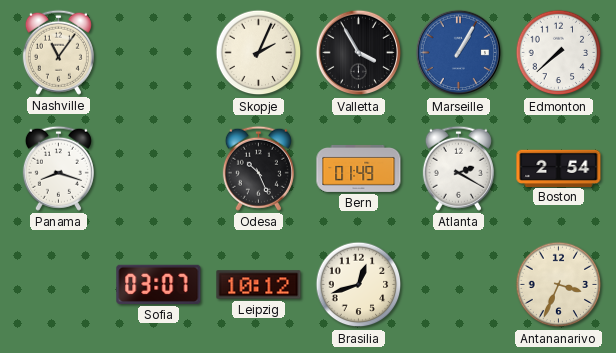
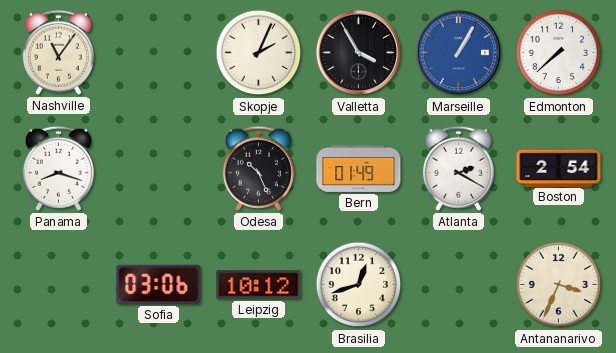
Sofia: 03:07 -> 03:06 (159, 284)
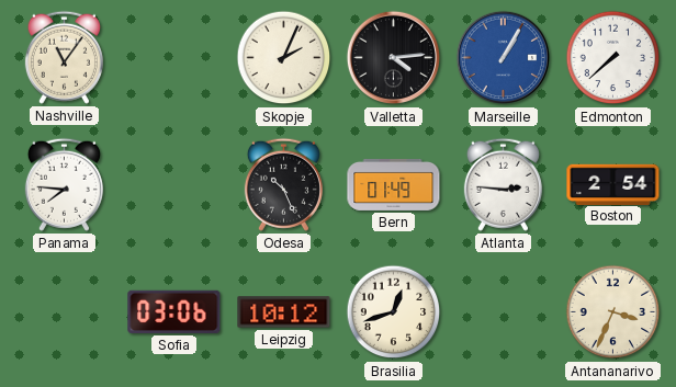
Valletta: 3:55 -> 4:14 (394, 58)
Panama: 8:18 -> 7:46 (64, 184)
Atlanta: 2:20 -> 2:46 (503, 184)
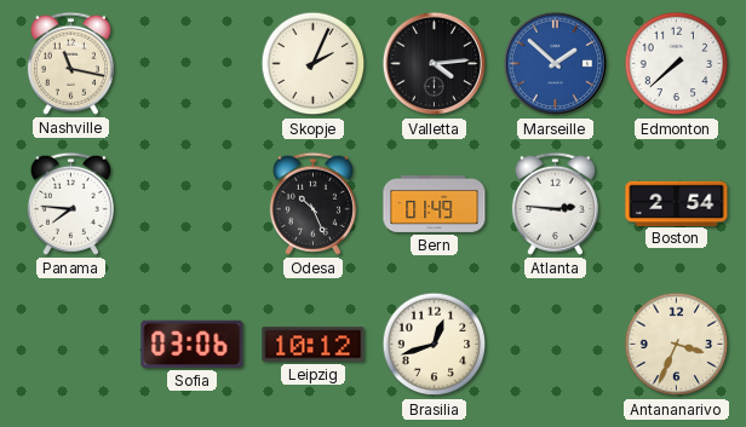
Nashville: 11:06 -> 11:17 (70, 63)
Marseille: 1:05 -> 1:52 (556, 64)
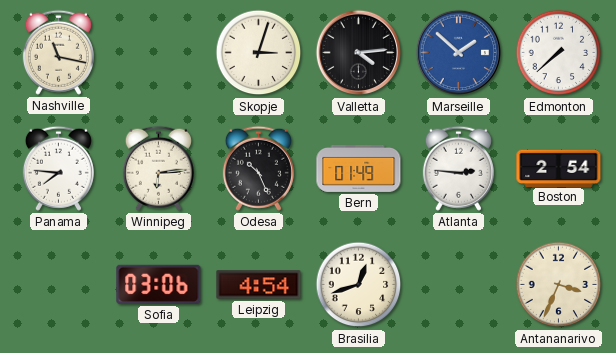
Skopje: 2:04 -> 3:03 (259, 53)
Winnipeg: none -> 6:14 (158, 168)
Leipzig: 10:12 -> 4:54 (259, 285)
